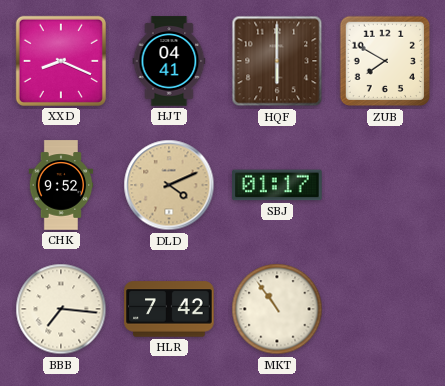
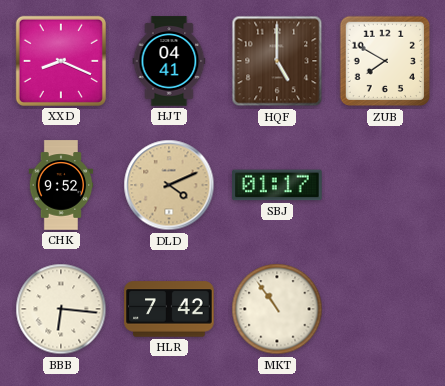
HQF: 6:00 -> 5:00 (277, 61)
BBB: 7:16 -> 6:16 (61, 309)
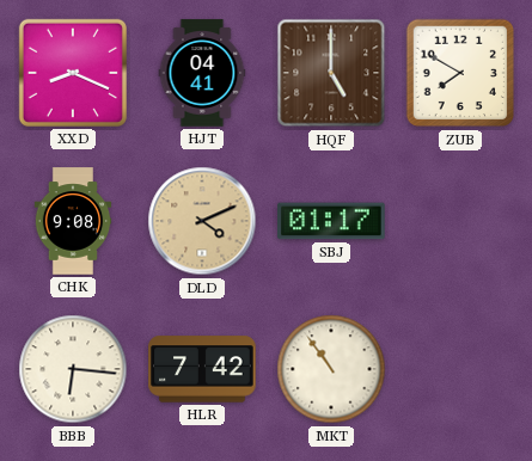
CHK: 9:52 -> 9:08 (73, 221)
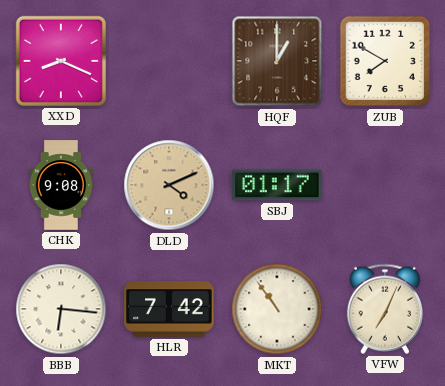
HJT: 04:41 -> none (202, 73)
HQF: 5:00 -> 1:00 (277, 61)
VFW: none -> 7:04 (385, 309)
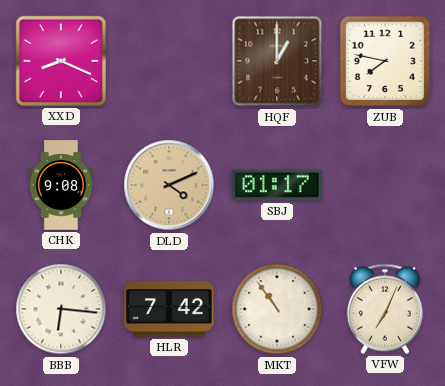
ZUB: 7:50 -> 7:47 (385, 61)
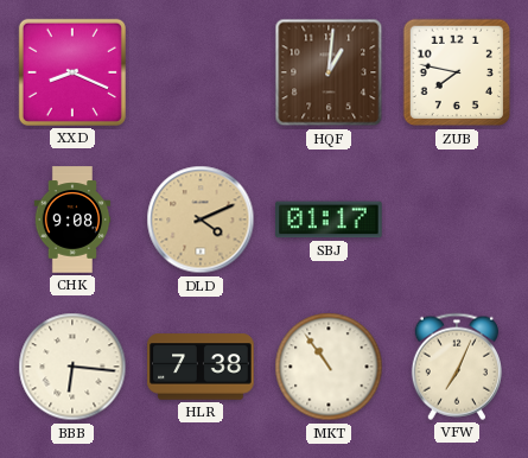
HQF: 1:00 -> 1:01 (329, 72)
HLR: 7:42 -> 7:38 (201, 367)
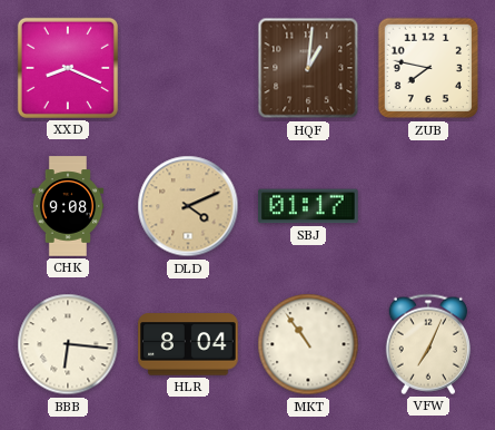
HLR: 7:38 -> 8:04 (188, 344)
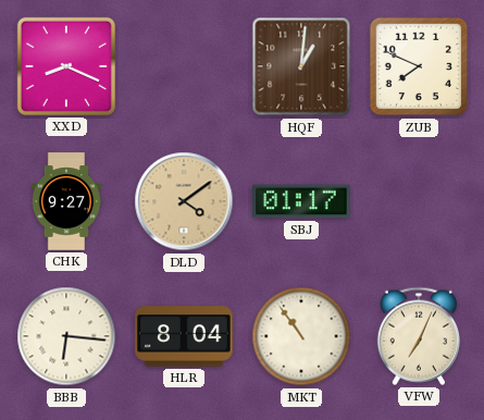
ZUB: 7:47 -> 7:49 (419, 66)
CHK: 9:08 -> 9:27 (66, 201)
DLD: 4:11 -> 4:09 (184, 201)
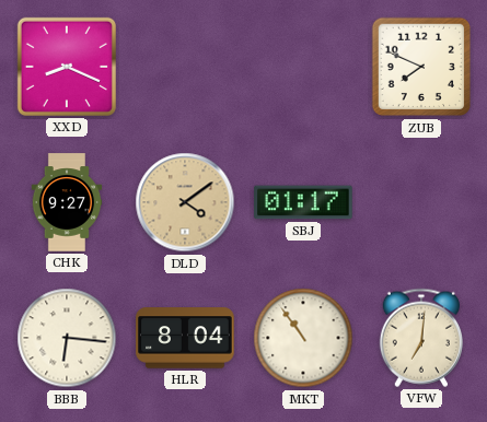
HQF: 1:01 -> none (301, 66)
VFW: 7:04 -> 7:01 (421, 338)
